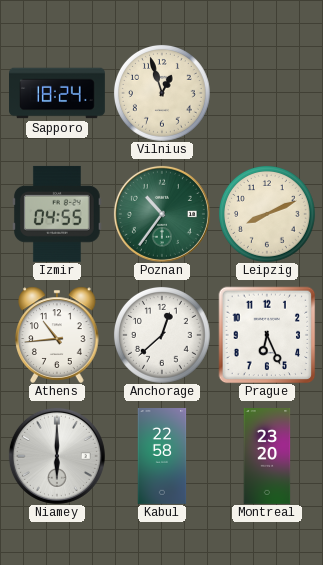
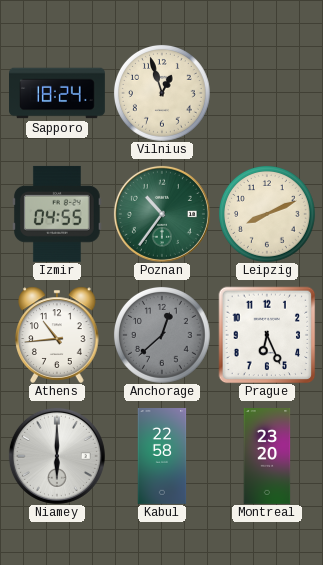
Anchorage dial: white -> grey (162, 335)
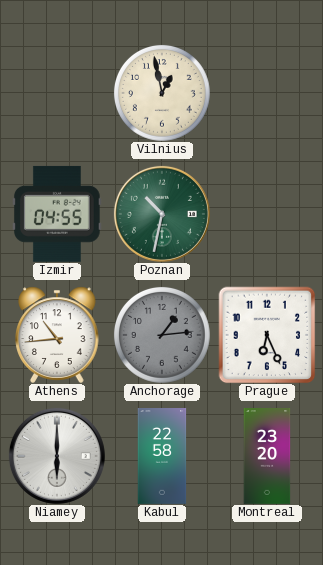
Sapporo: 18:24 -> none (58, 93)
Vilnius: 12:57 -> 12:58 (162, 93)
Poznan: 10:36 -> 10:32 (162, 214)
Leipzig: 8:11 -> none (267, 214)
Anchorage: 12:38 -> 1:14 (162, 335)
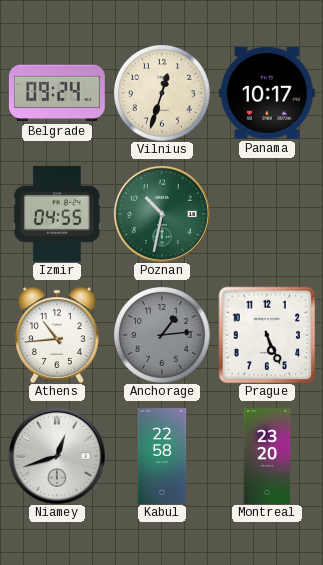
Belgrade: none -> 09:24 (57, 93)
Vilnius: 12:58 -> 12:33 (162, 93)
Panama: none -> 10:17 (267, 93)
Prague: 6:26 -> 5:26 (267, 335)
Niamey: 6:00 -> 12:42 (57, 456)
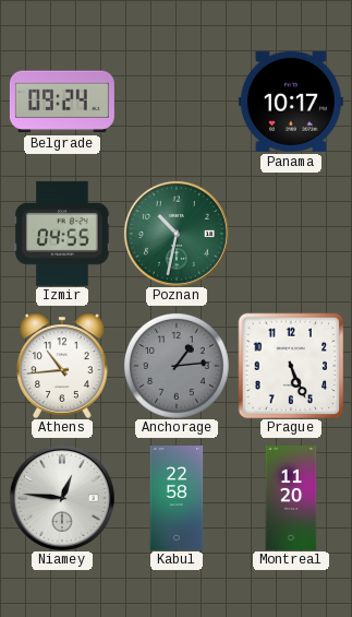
Vilnius: 12:33 -> none (162, 93)
Niamey: 12:42 -> 12:46 (62, 498)
Montreal: 23:20 -> 11:20 (291, 499)
